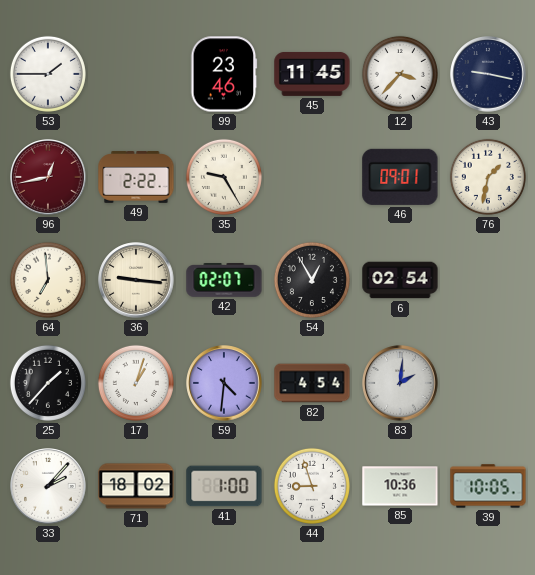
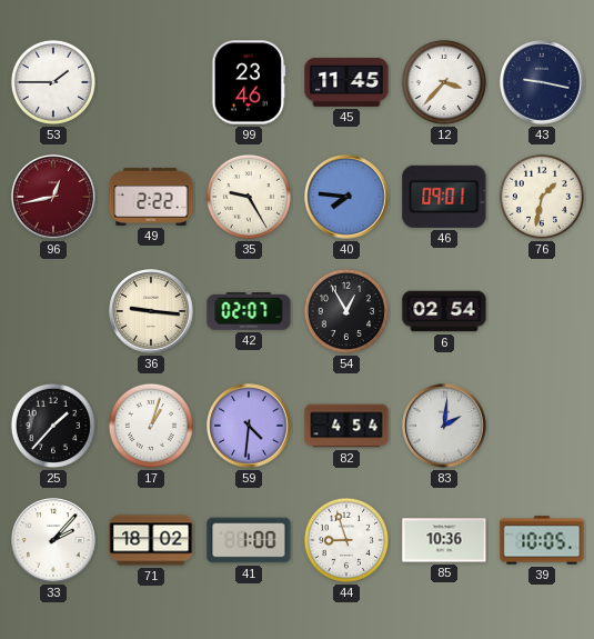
40: none -> 7:46 (346, 197)
64: 6:59 -> none (48, 280)
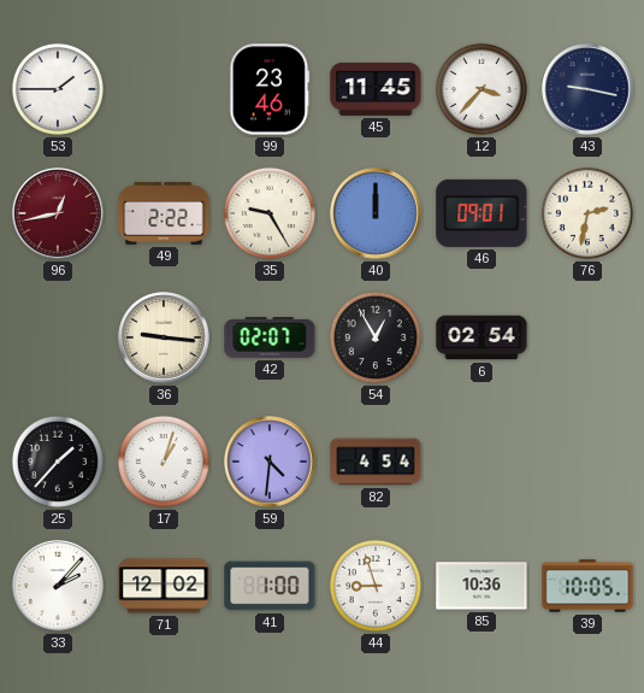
40: 7:46 -> 12:00 (376, 213)
76: 1:32 -> 2:32 (587, 213)
83: 2:01 -> none (444, 426)
71: 18:02 -> 12:02 (164, 586)
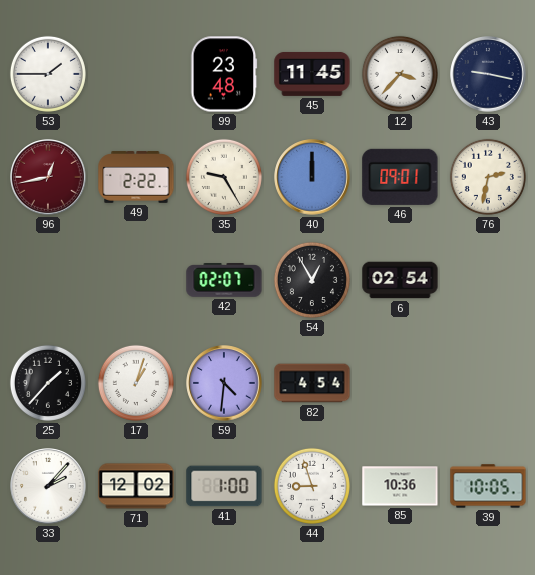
99: 23:46 -> 23:48 (224, 74)
36: 9:16 -> none (164, 337)
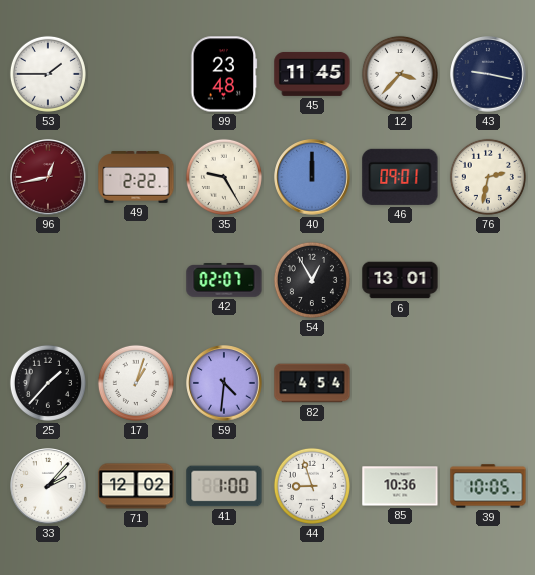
6: 02:54 -> 13:01 (400, 280)
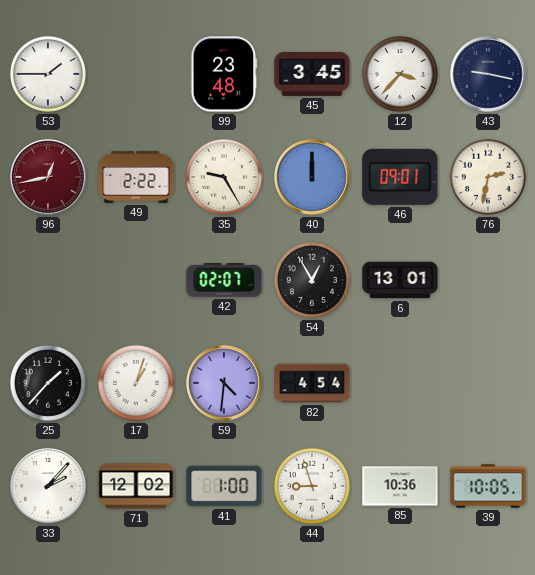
45: 11:45 -> 3:45 (312, 74)
